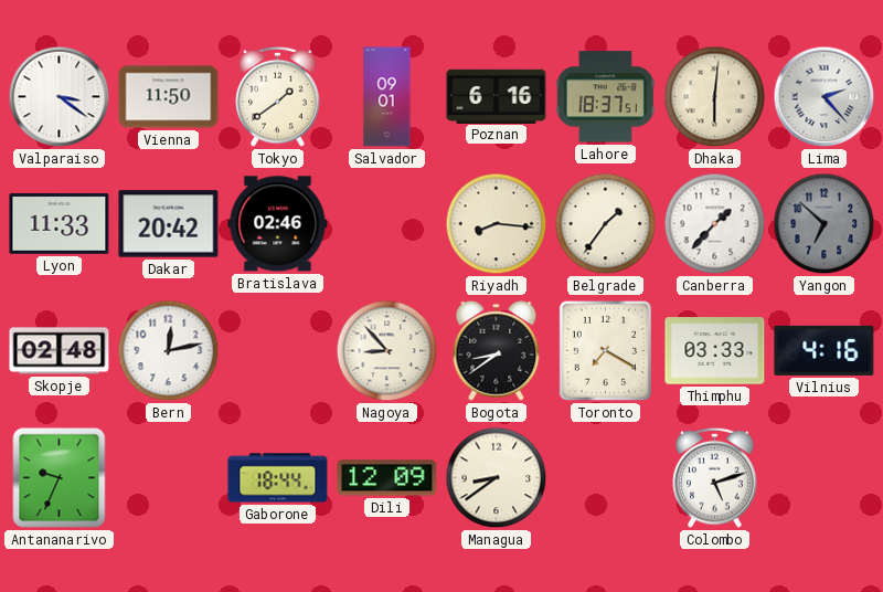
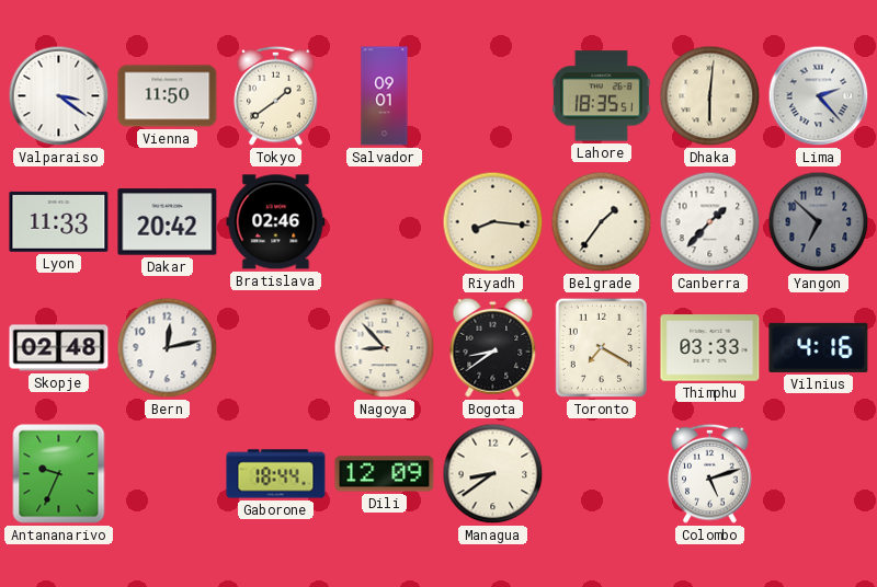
Poznan: 6:16 -> none (497, 96)
Lahore: 18:37 -> 18:35 (601, 96)
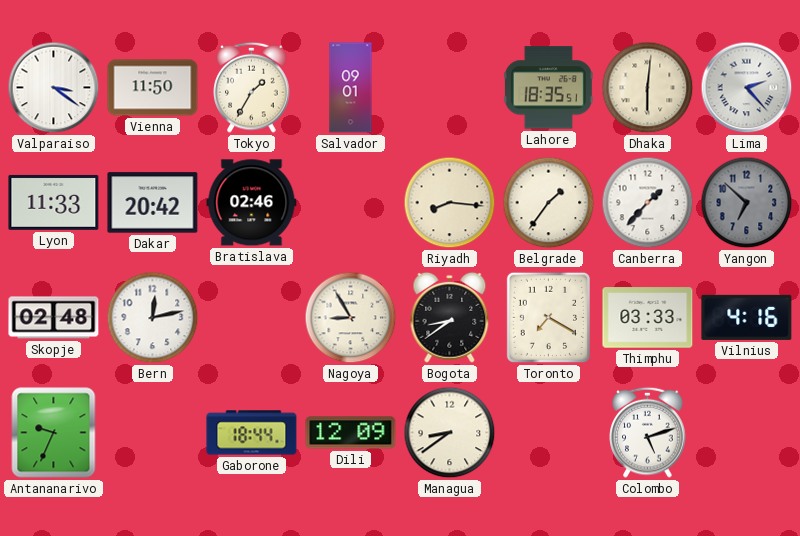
Tokyo: 1:39 -> 1:35 (252, 87)
Nagoya: 8:53 -> 8:55 (351, 318)
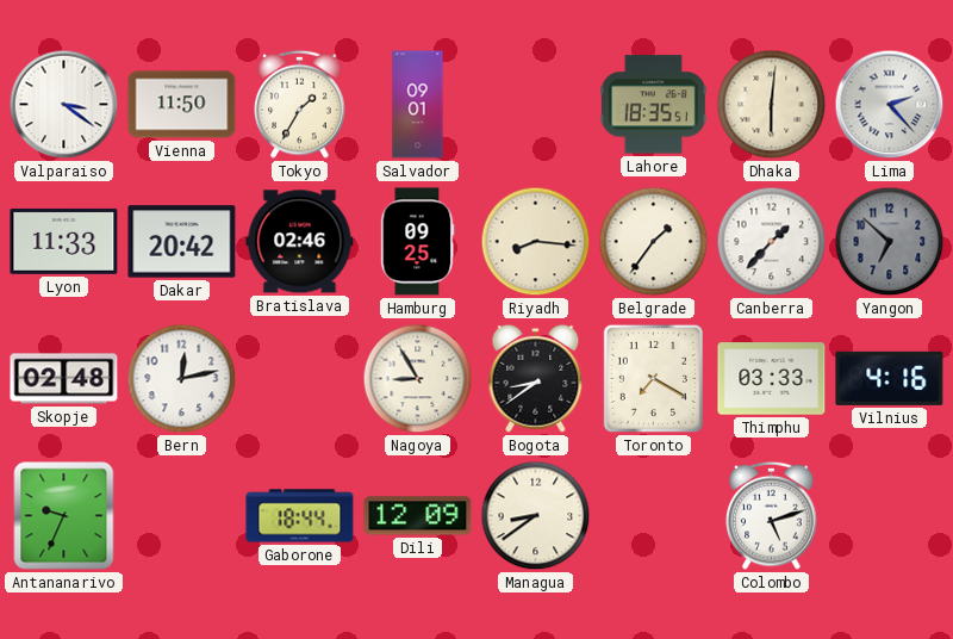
Hamburg: none -> 09:25 (418, 242)
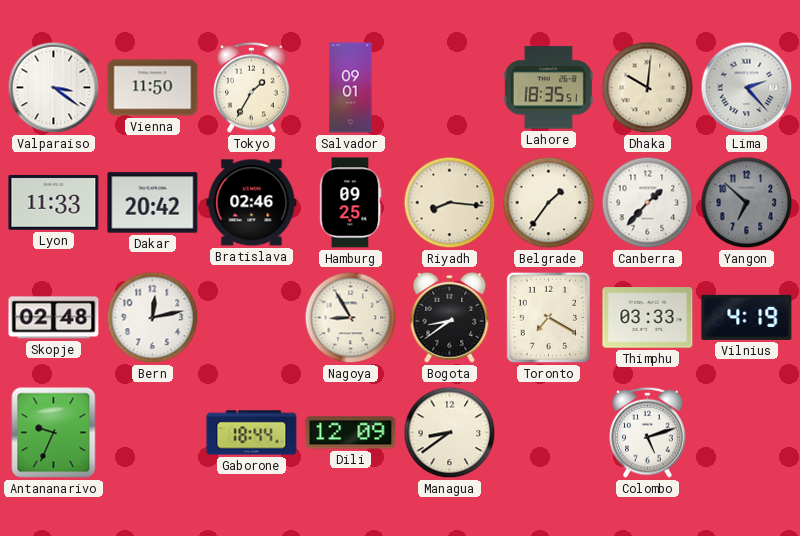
Dhaka: 6:01 -> 10:01 (648, 88)
Vilnius: 4:16 -> 4:19 (747, 317)
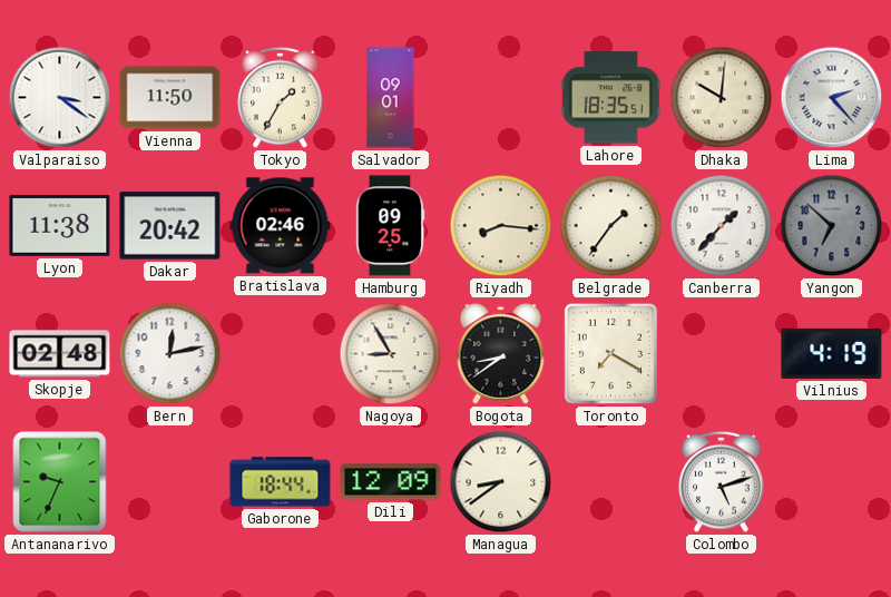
Lyon: 11:33 -> 11:38 (60, 225)
Thimphu: 03:33 -> none (648, 318)
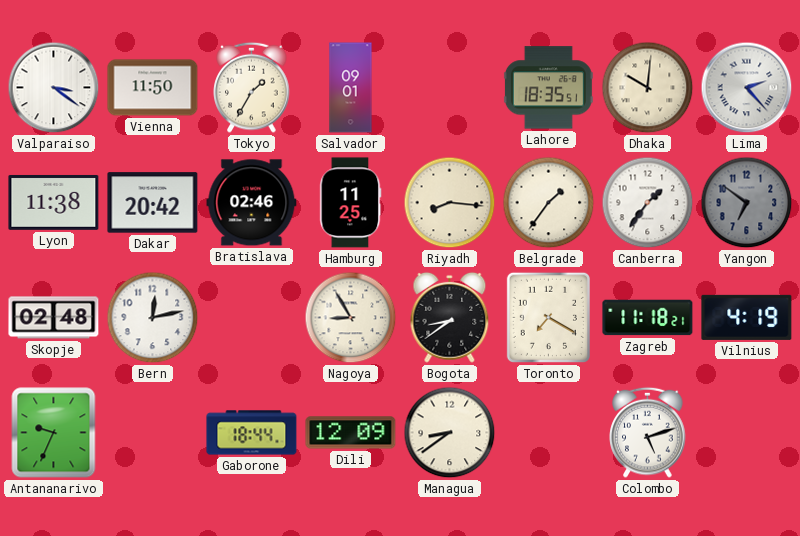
Hamburg: 09:25 -> 11:25 (351, 203)
Canberra: 1:37 -> 1:36 (648, 203)
Yangon: 6:52 -> 6:51 (747, 203)
Zagreb: none -> 11:18 (648, 318)
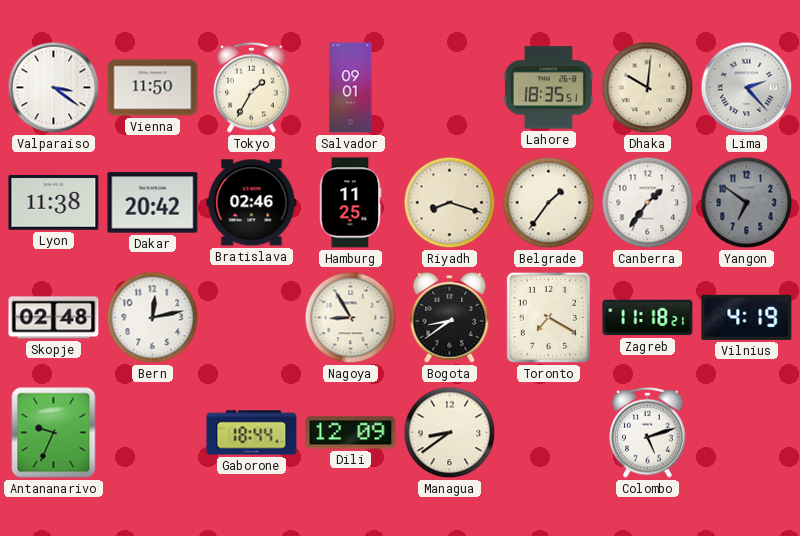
Riyadh: 8:16 -> 8:18 (450, 203)
